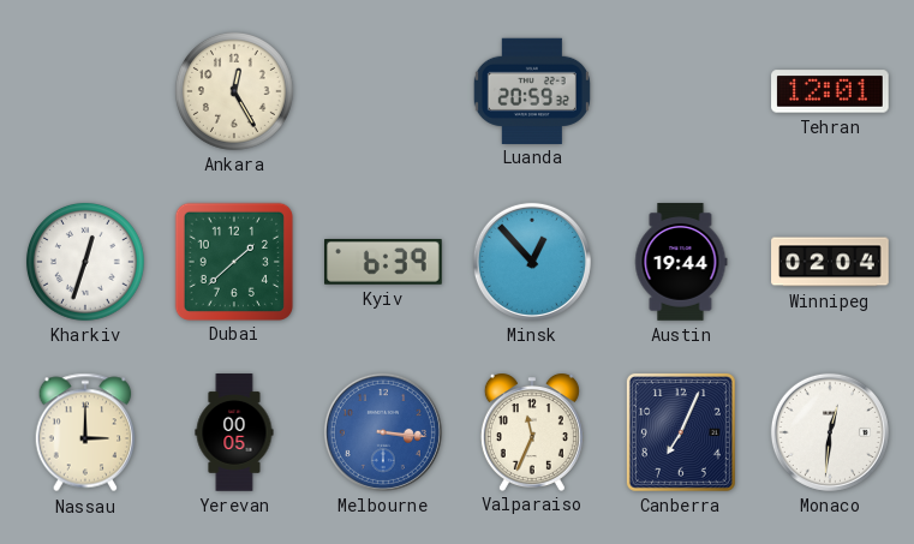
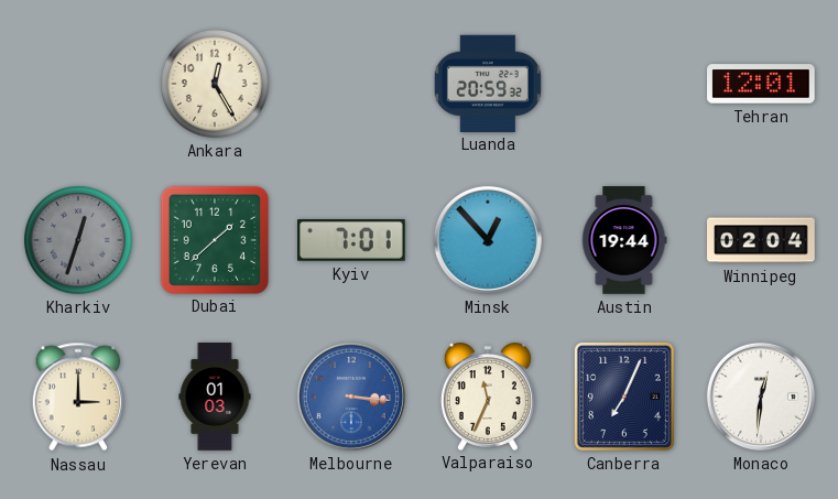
Kharkiv dial: white -> grey (78, 240)
Kyiv: 6:39 -> 7:01 (352, 241)
Yerevan: 00:05 -> 01:03 (215, 397)
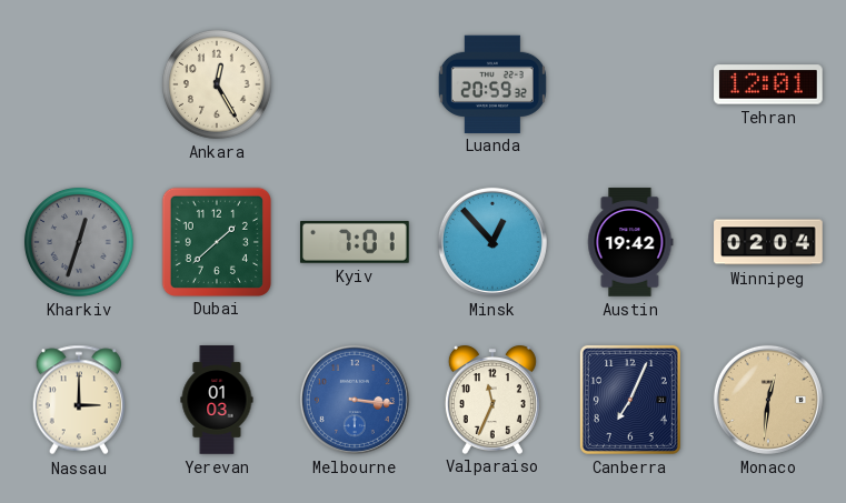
Austin: 19:44 -> 19:42 (630, 242)
Monaco dial: white -> champagne (768, 400)
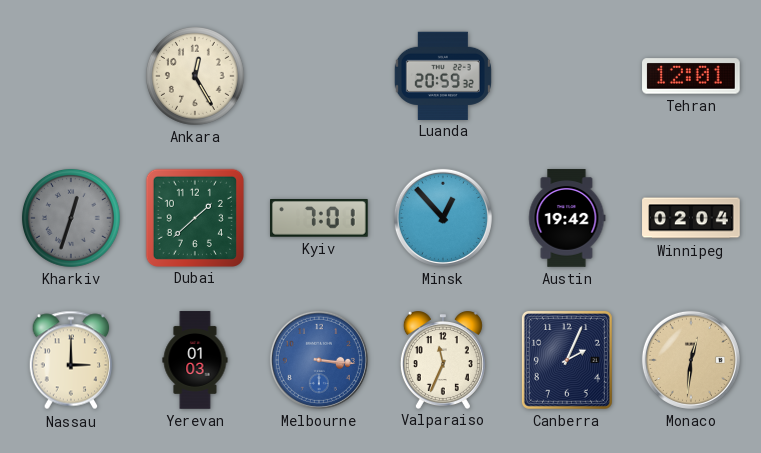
Canberra: 7:04 -> 2:04 (567, 360)
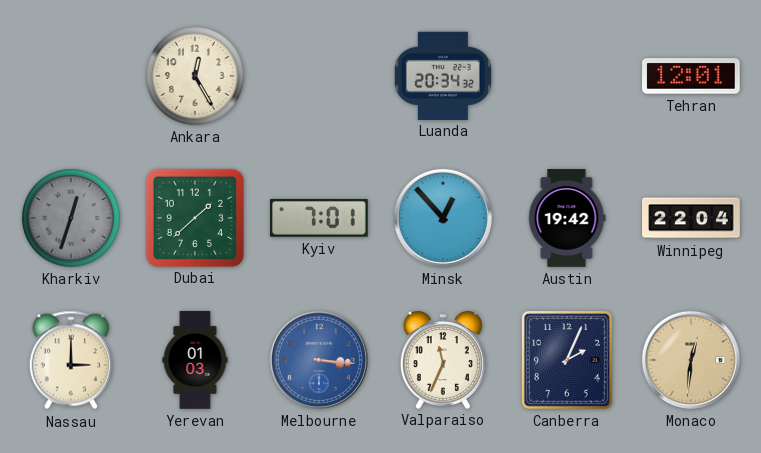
Luanda: 20:59 -> 20:34 (443, 75)
Winnipeg: 02:04 -> 22:04 (691, 218)
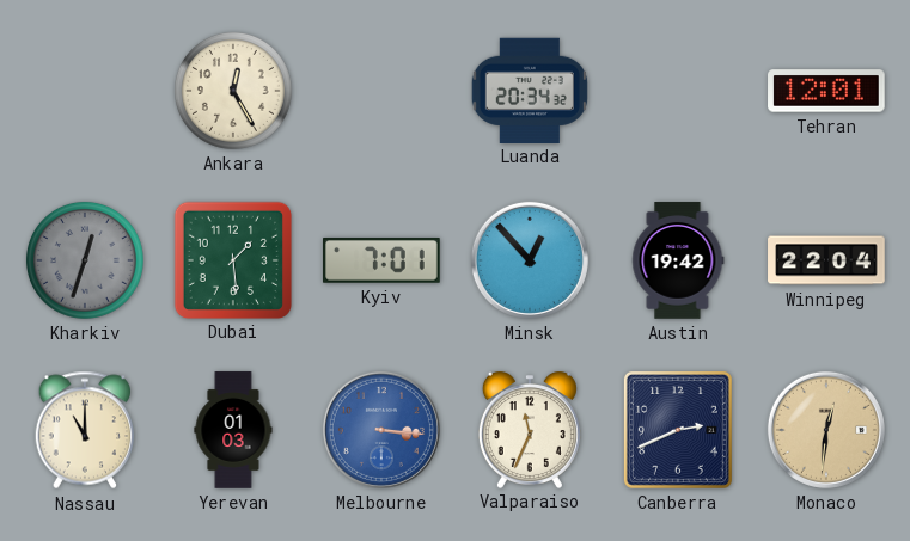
Dubai: 1:38 -> 1:29 (232, 259)
Nassau: 3:00 -> 11:00 (85, 430)
Canberra: 2:04 -> 2:41 (678, 430)
